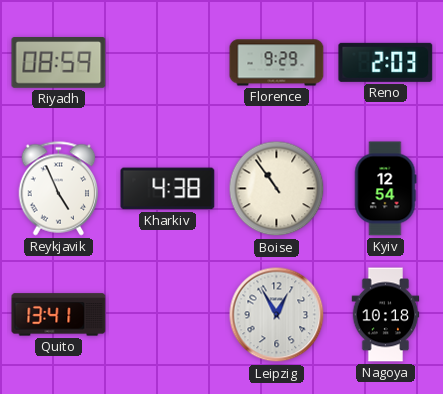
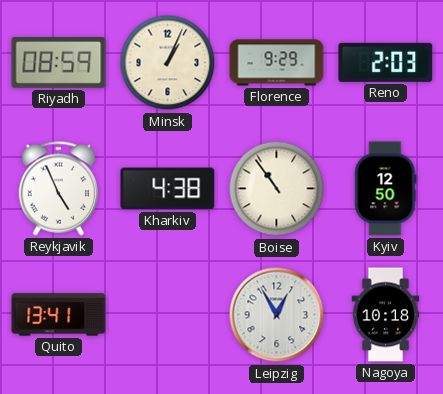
Minsk: none -> 1:04 (168, 63)
Kyiv: 12:54 -> 12:50 (385, 189)
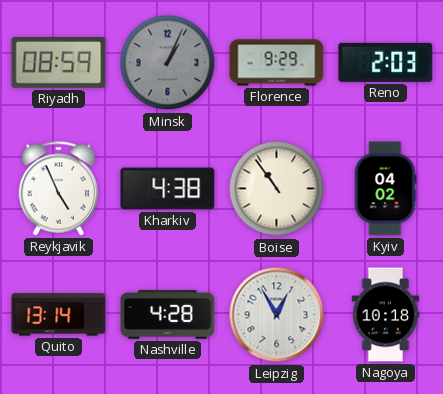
Minsk dial: cream -> grey (168, 63)
Kyiv: 12:50 -> 04:02 (385, 189)
Quito: 13:41 -> 13:14 (59, 315)
Nashville: none -> 4:28 (168, 314)
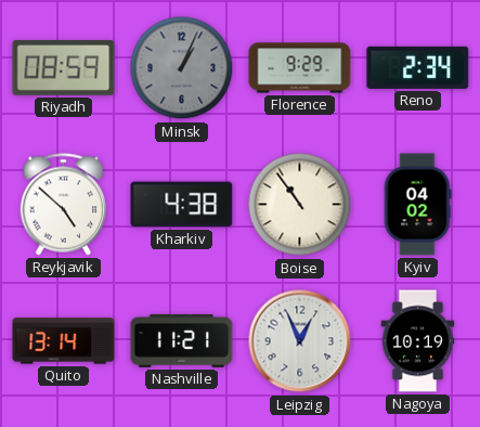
Reno: 2:03 -> 2:34 (418, 67)
Reykjavik: 4:56 -> 4:52 (64, 205)
Nashville: 4:28 -> 11:21 (182, 340)
Leipzig: 12:55 -> 12:56 (300, 341)
Nagoya: 10:18 -> 10:19 (418, 341)
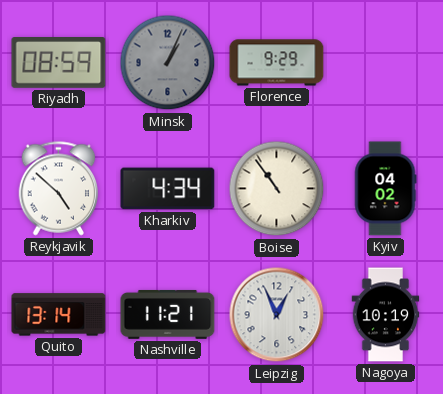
Reno: 2:34 -> none (418, 67)
Kharkiv: 4:38 -> 4:34 (168, 189)
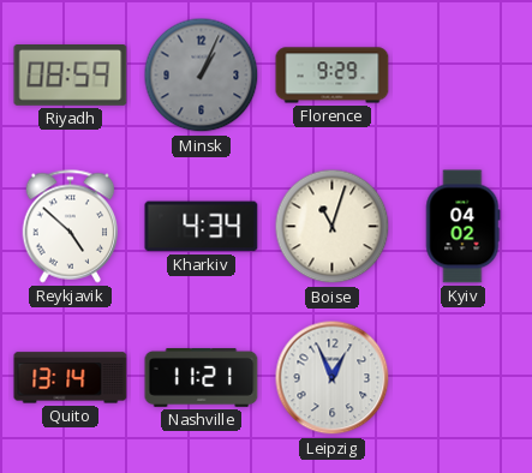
Boise: 10:54 -> 11:03 (333, 227)
Nagoya: 10:19 -> none (386, 315)
